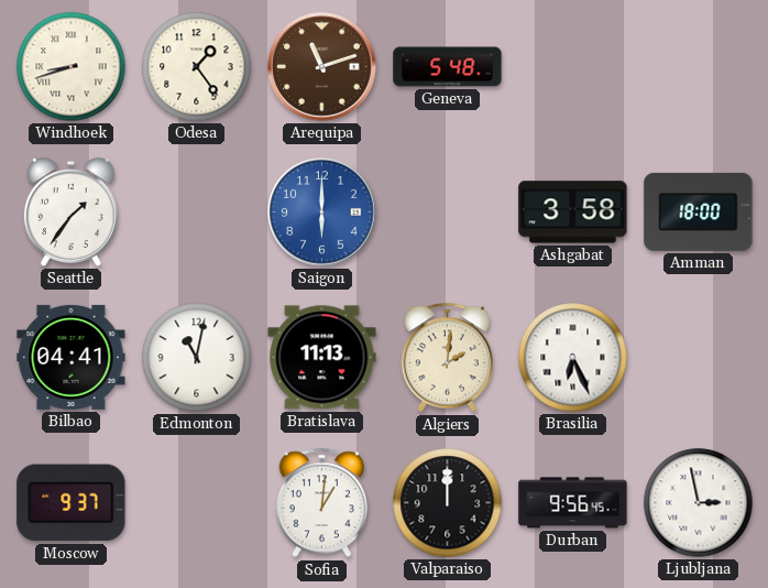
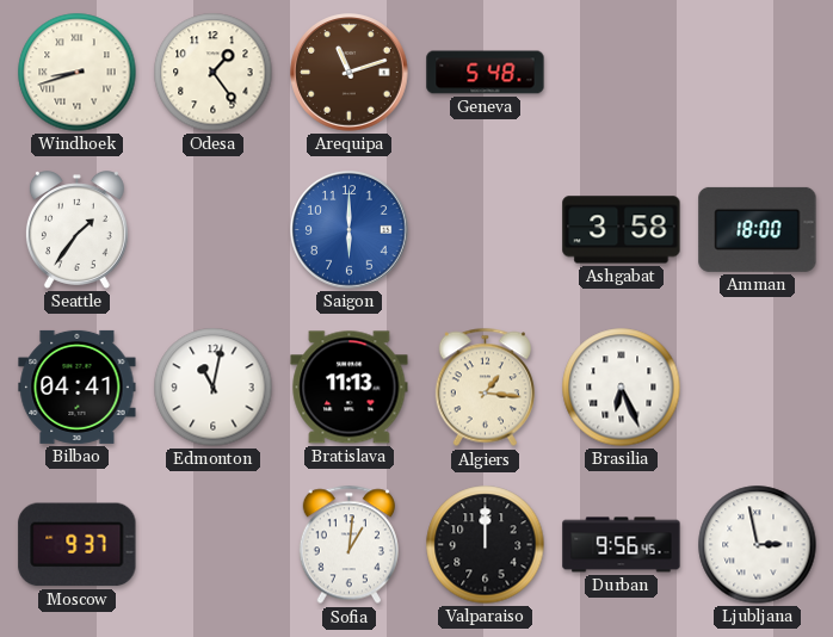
Algiers: 2:01 -> 1:16 (485, 388)
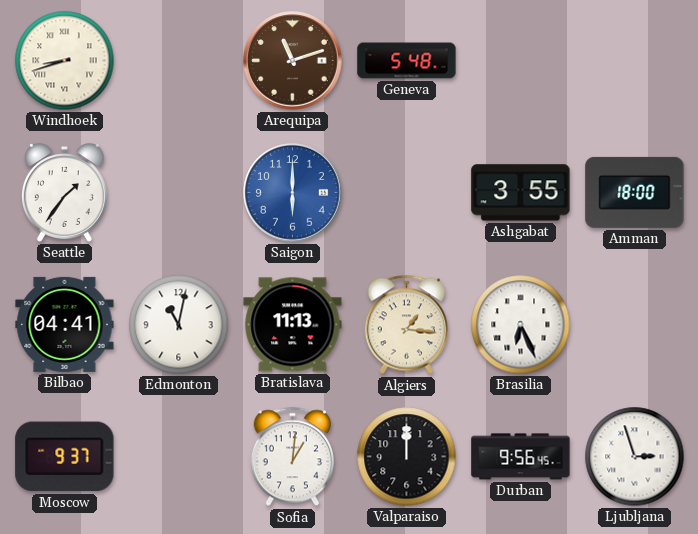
Odesa: 1:24 -> none (214, 73)
Ashgabat: 3:58 -> 3:55 (521, 193)
Ljubljana: 2:58 -> 2:57 (635, 457)
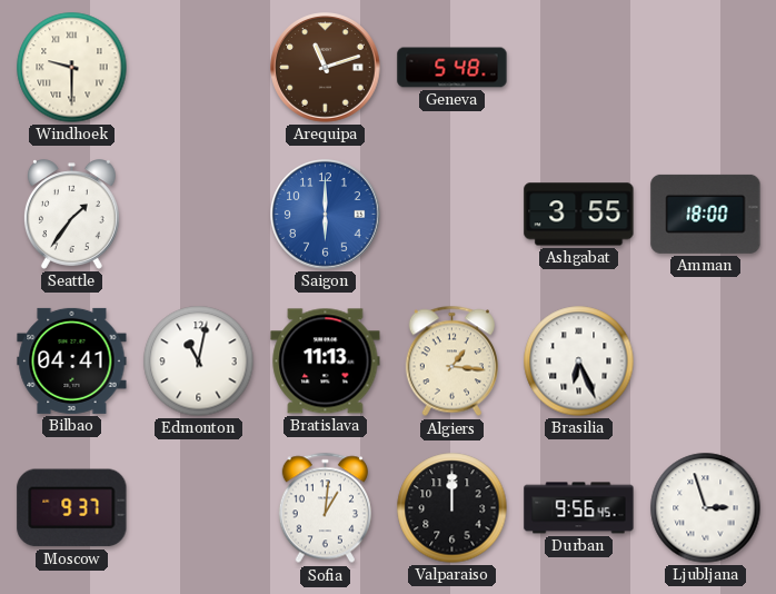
Windhoek: 8:42 -> 9:30 (72, 68)
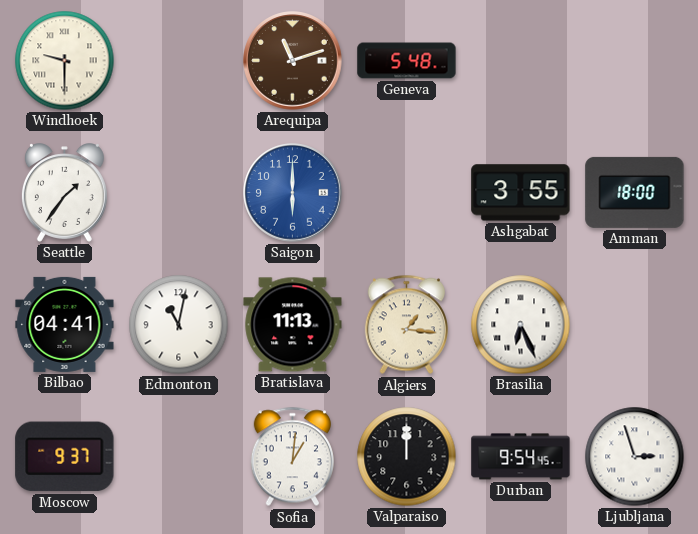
Durban: 9:56 -> 9:54 (521, 457)
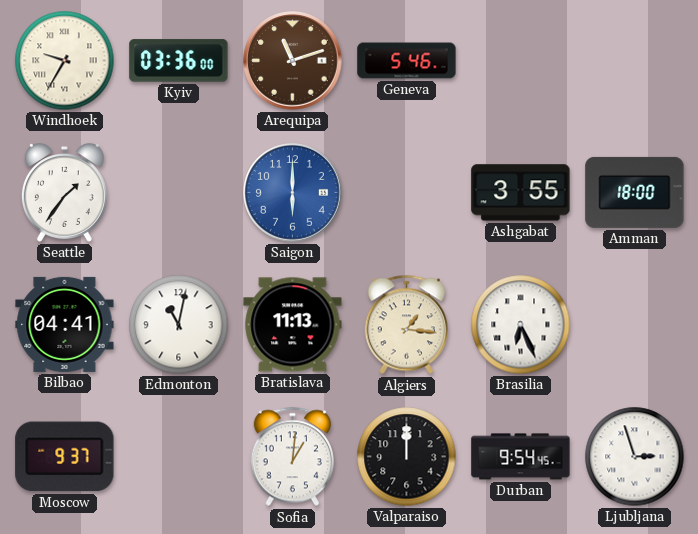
Windhoek: 9:30 -> 9:35 (65, 61)
Kyiv: none -> 03:36 (179, 61)
Geneva: 5:48 -> 5:46 (407, 61)
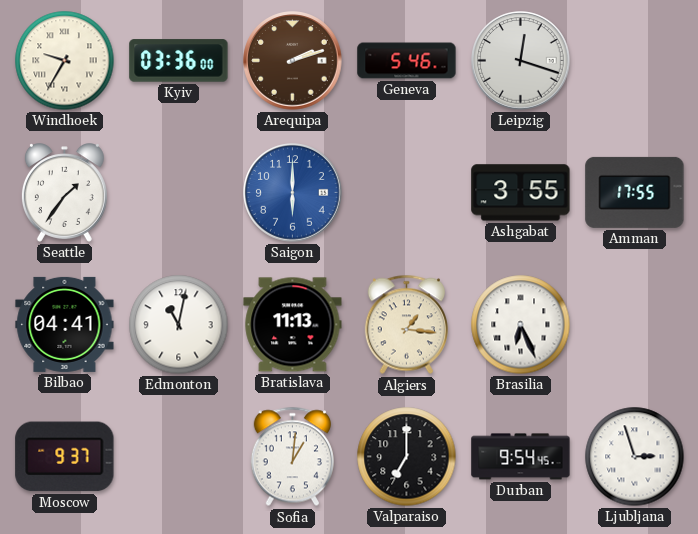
Arequipa: 11:12 -> 2:12 (293, 61)
Leipzig: none -> 12:18 (521, 61)
Amman: 18:00 -> 17:55 (635, 192)
Valparaiso: 12:00 -> 7:00 (407, 457)
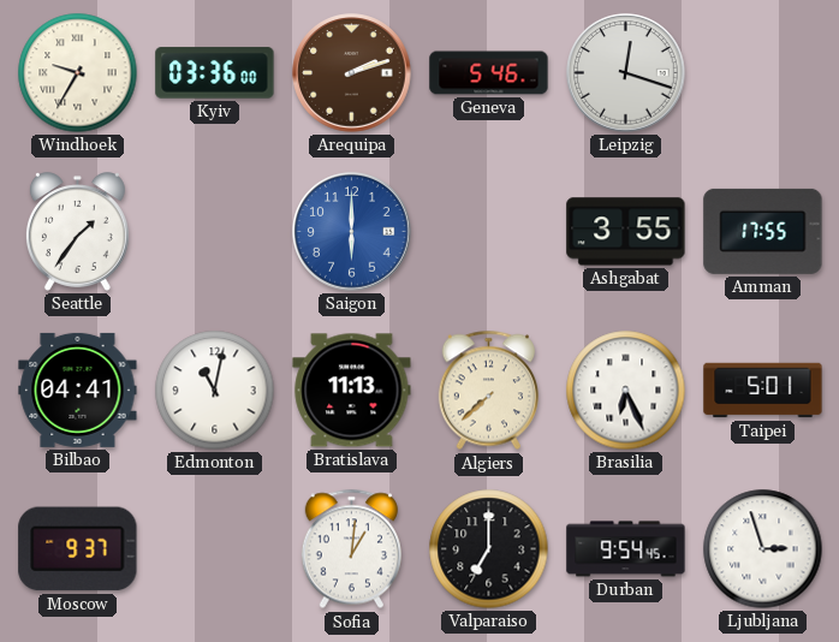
Algiers: 1:16 -> 7:38 (488, 391)
Taipei: none -> 5:01 (763, 391)
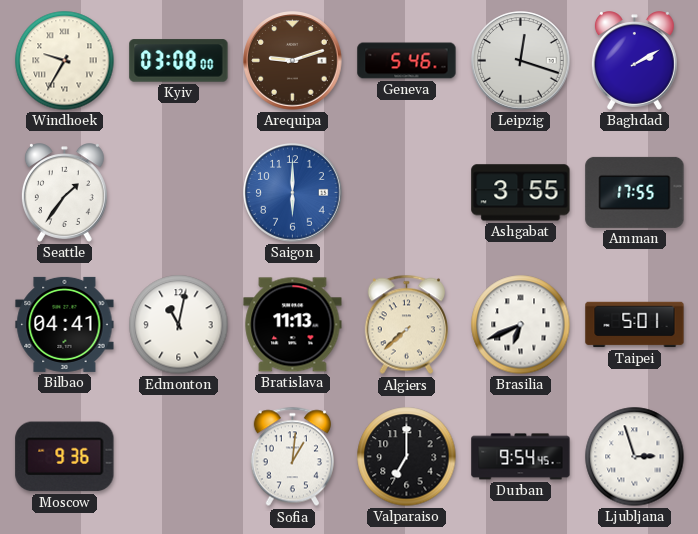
Kyiv: 03:36 -> 03:08 (179, 61)
Arequipa: 2:12 -> 9:12 (293, 61)
Baghdad: none -> 2:10 (634, 61)
Brasilia: 6:26 -> 6:41 (521, 325)
Moscow: 9:37 -> 9:36 (65, 457)
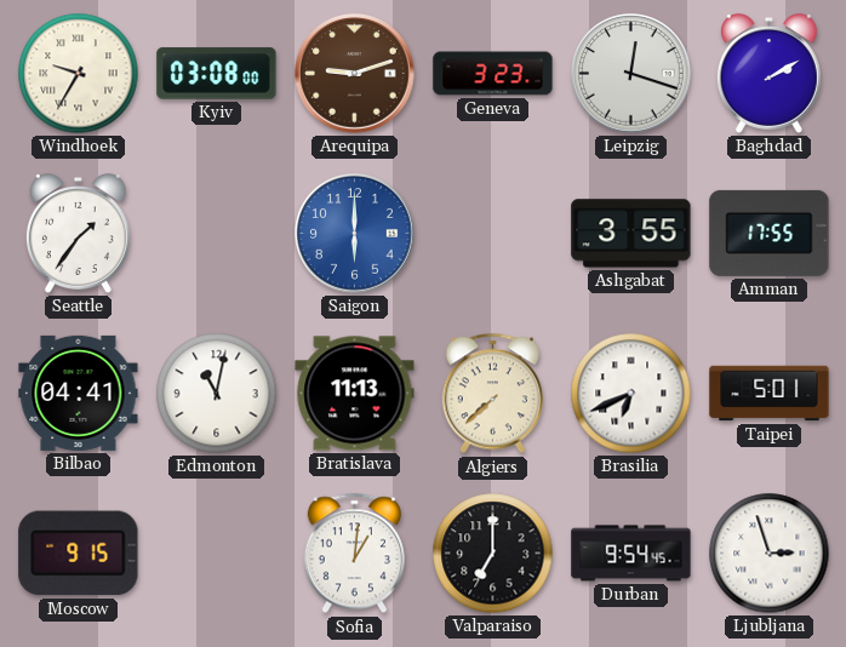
Geneva: 5:46 -> 3:23 (493, 74)
Moscow: 9:36 -> 9:15 (79, 554)
